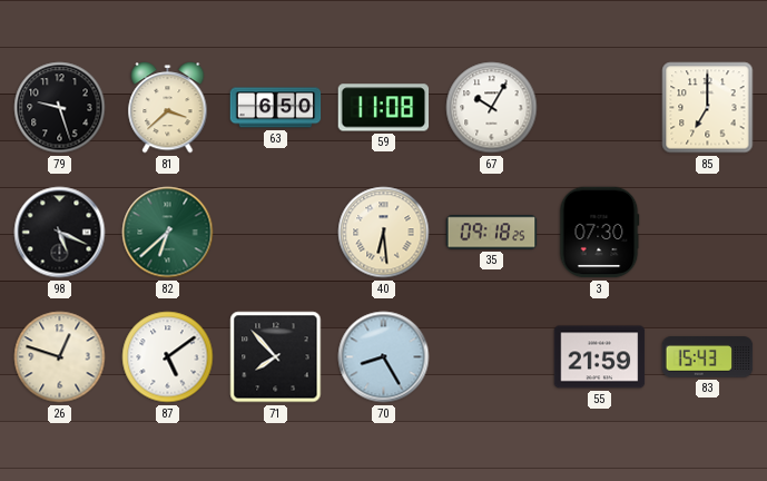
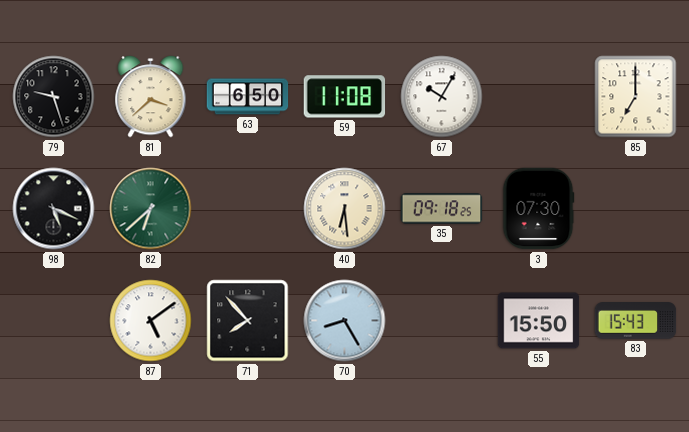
26: 12:48 -> none (60, 357)
55: 21:59 -> 15:50 (539, 321)
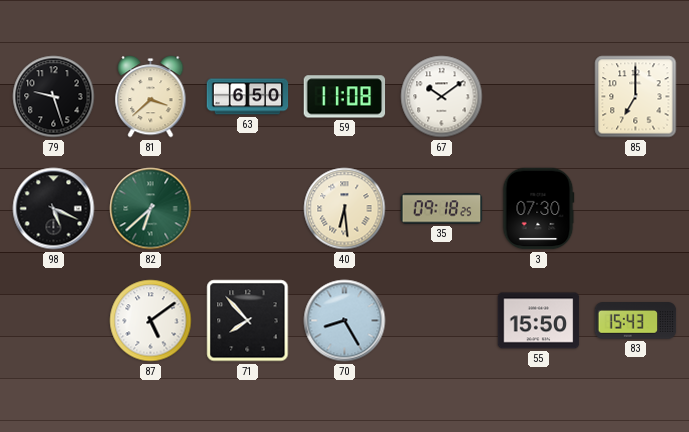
67: 10:05 -> 10:09 (442, 97)
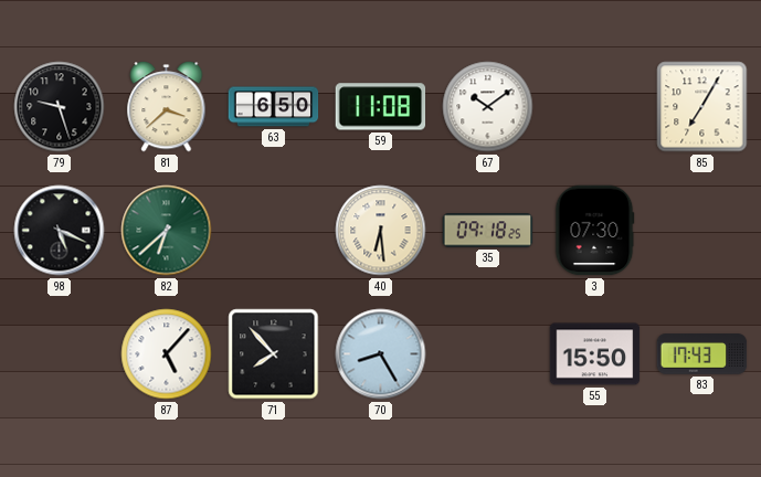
85: 7:00 -> 7:05 (702, 107)
87: 5:09 -> 5:07 (167, 354)
83: 15:43 -> 17:43 (702, 354)
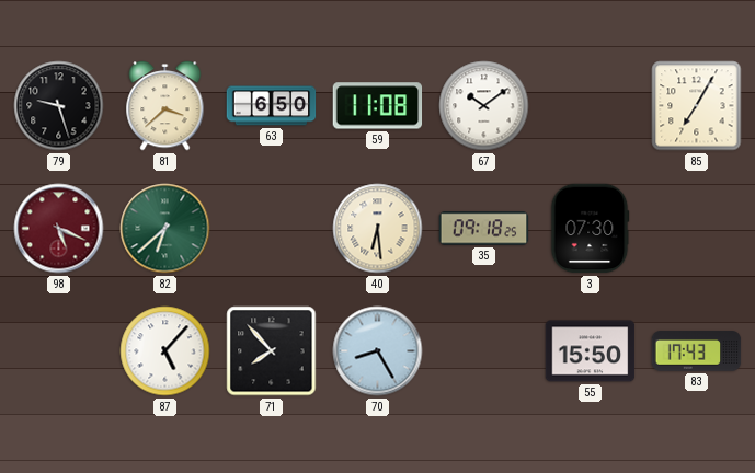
98 dial: black -> burgundy (59, 229)
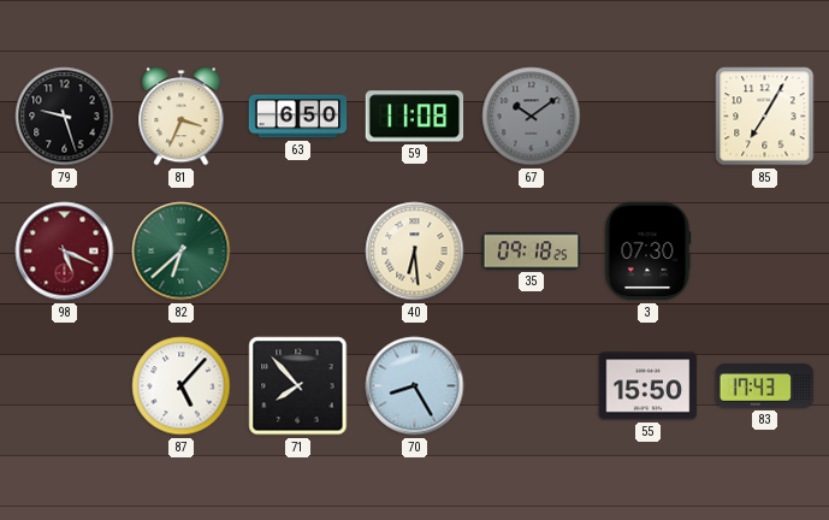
81: 3:38 -> 3:34 (182, 117)
67 dial: white -> grey (532, 117)
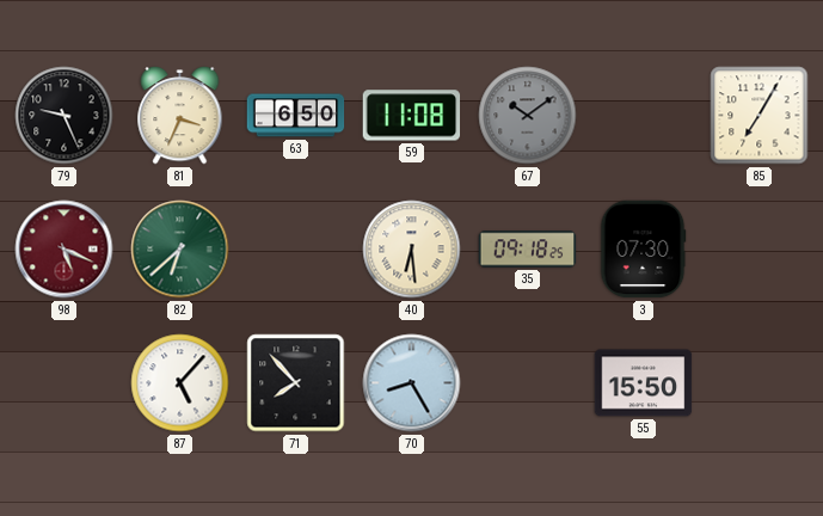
79: 9:27 -> 9:26 (65, 116)
83: 17:43 -> none (765, 386)
